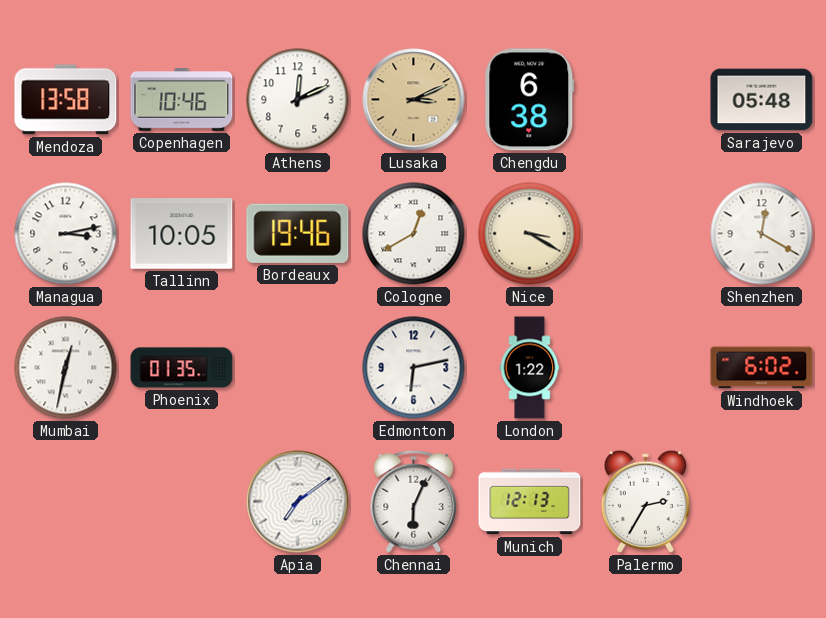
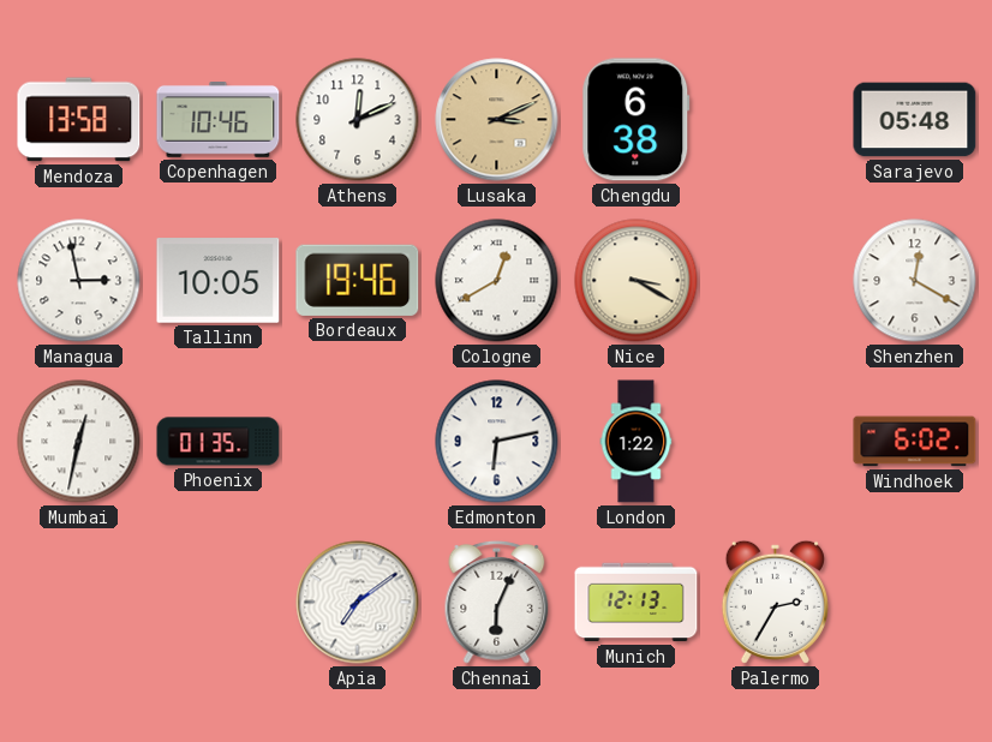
Managua: 3:13 -> 2:58 (79, 281)
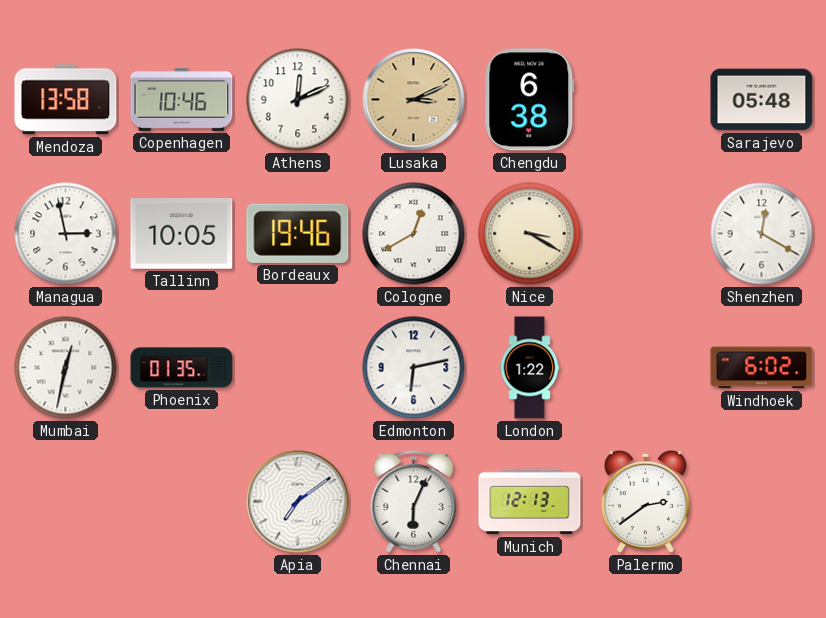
Palermo: 2:35 -> 2:39 (645, 501)
